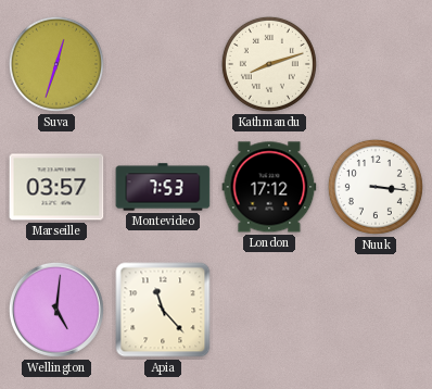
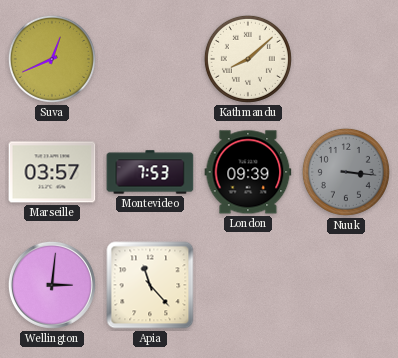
Suva: 12:33 -> 12:41 (52, 59)
Kathmandu: 8:12 -> 8:08 (248, 59)
London: 17:12 -> 09:39 (248, 172)
Nuuk dial: white -> grey (346, 172)
Wellington: 5:01 -> 3:01 (52, 285)
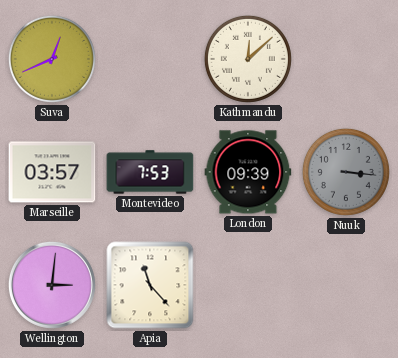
Kathmandu: 8:08 -> 12:08 (248, 59)
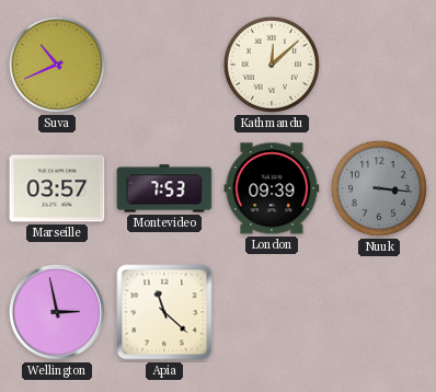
Suva: 12:41 -> 10:41 (57, 65)
Wellington: 3:01 -> 2:58 (57, 312)
Apia: 11:23 -> 11:22 (164, 312)
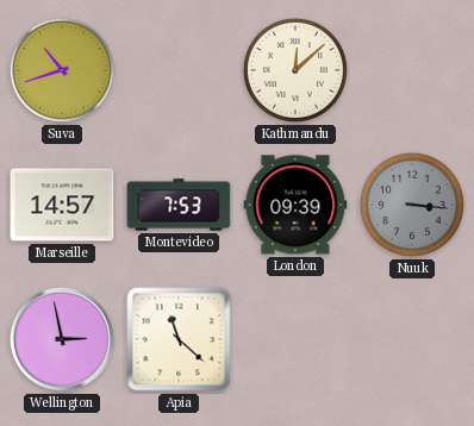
Suva: 10:41 -> 10:42 (62, 70)
Marseille: 03:57 -> 14:57 (62, 205)
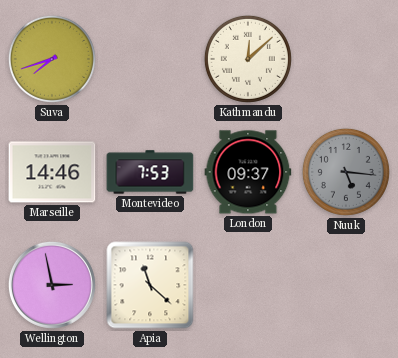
Suva: 10:42 -> 7:42 (52, 59)
Marseille: 14:57 -> 14:46 (52, 172)
London: 09:39 -> 09:37 (248, 172)
Nuuk: 3:16 -> 5:16 (346, 172)
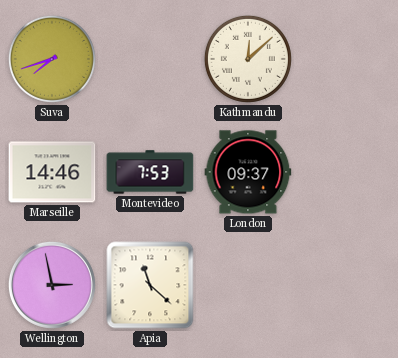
Nuuk: 5:16 -> none (346, 172)
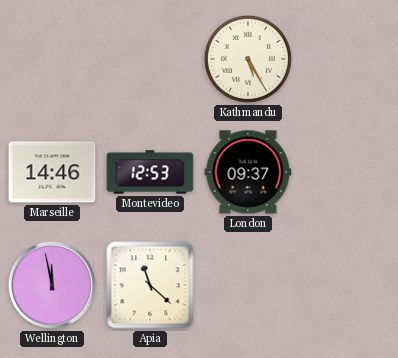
Suva: 7:42 -> none (52, 59)
Kathmandu: 12:08 -> 5:25 (248, 59)
Montevideo: 7:53 -> 12:53 (150, 172)
Wellington: 2:58 -> 11:58 (52, 285)
